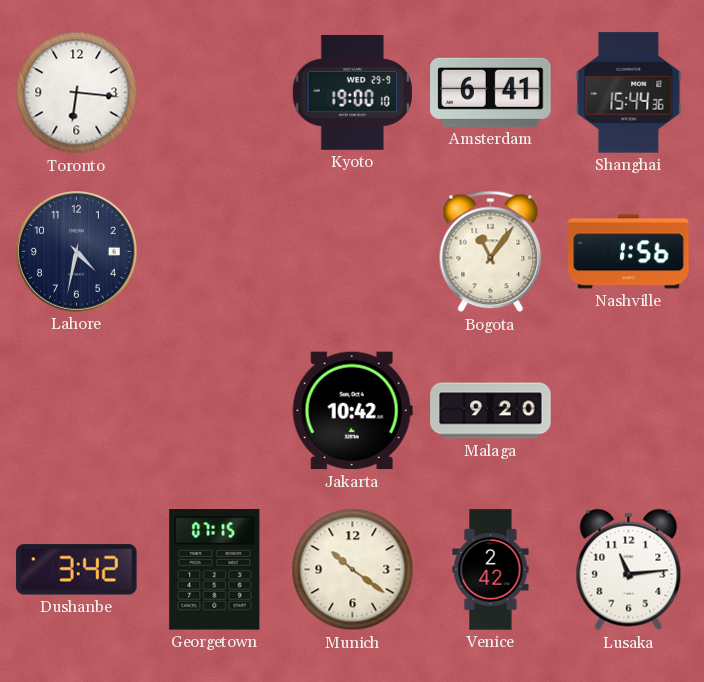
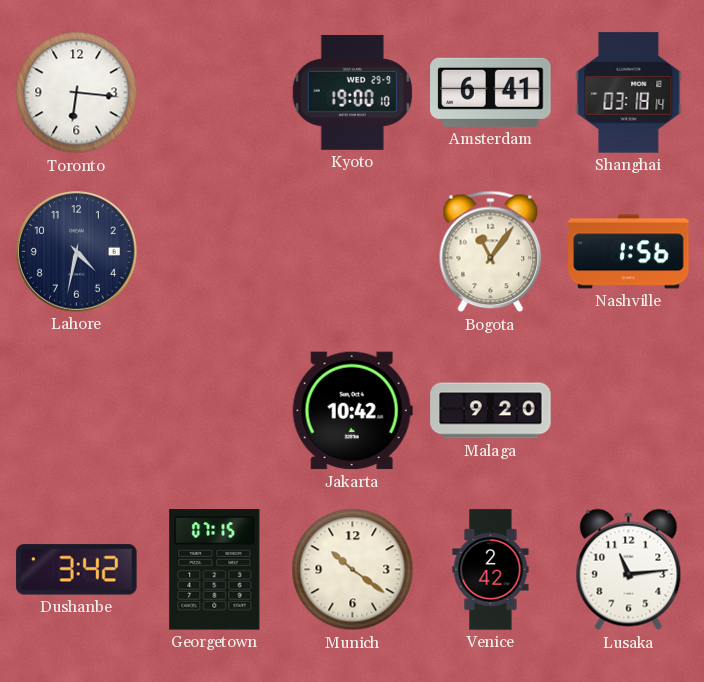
Shanghai: 15:44 -> 03:18 (629, 93)
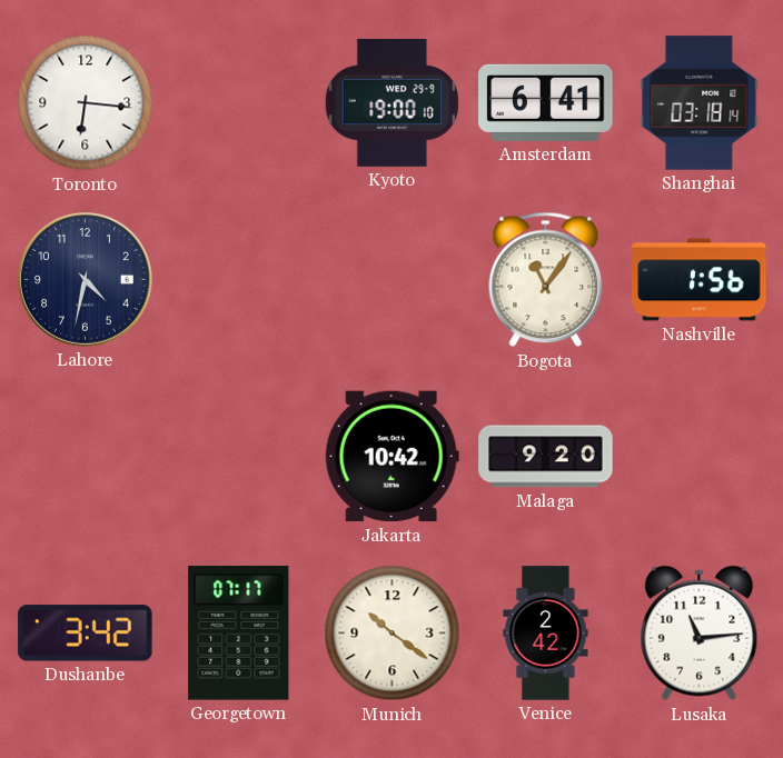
Georgetown: 07:15 -> 07:17 (239, 634)
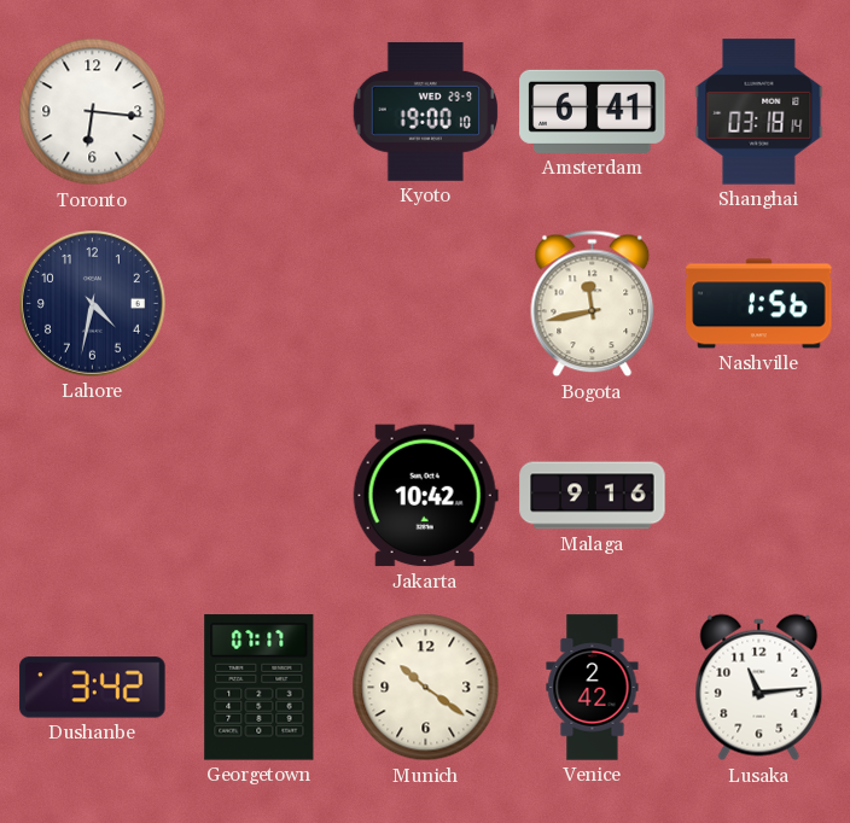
Bogota: 11:06 -> 11:43 (593, 304)
Malaga: 9:20 -> 9:16 (593, 496)
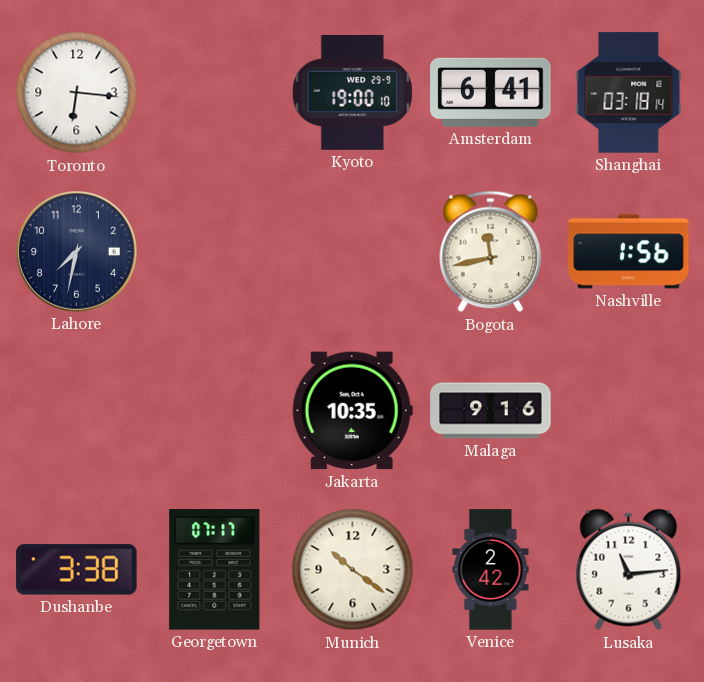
Lahore: 4:32 -> 7:32 (76, 251)
Jakarta: 10:42 -> 10:35 (352, 411)
Dushanbe: 3:42 -> 3:38 (77, 570)
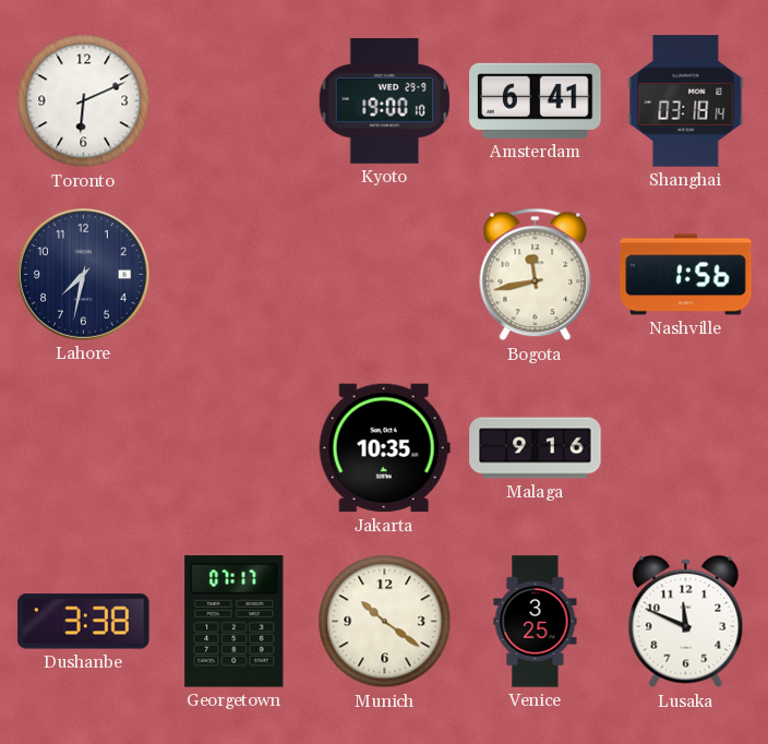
Toronto: 6:16 -> 6:11 (84, 101)
Venice: 2:42 -> 3:25 (536, 622)
Lusaka: 11:14 -> 11:49 (686, 622)
